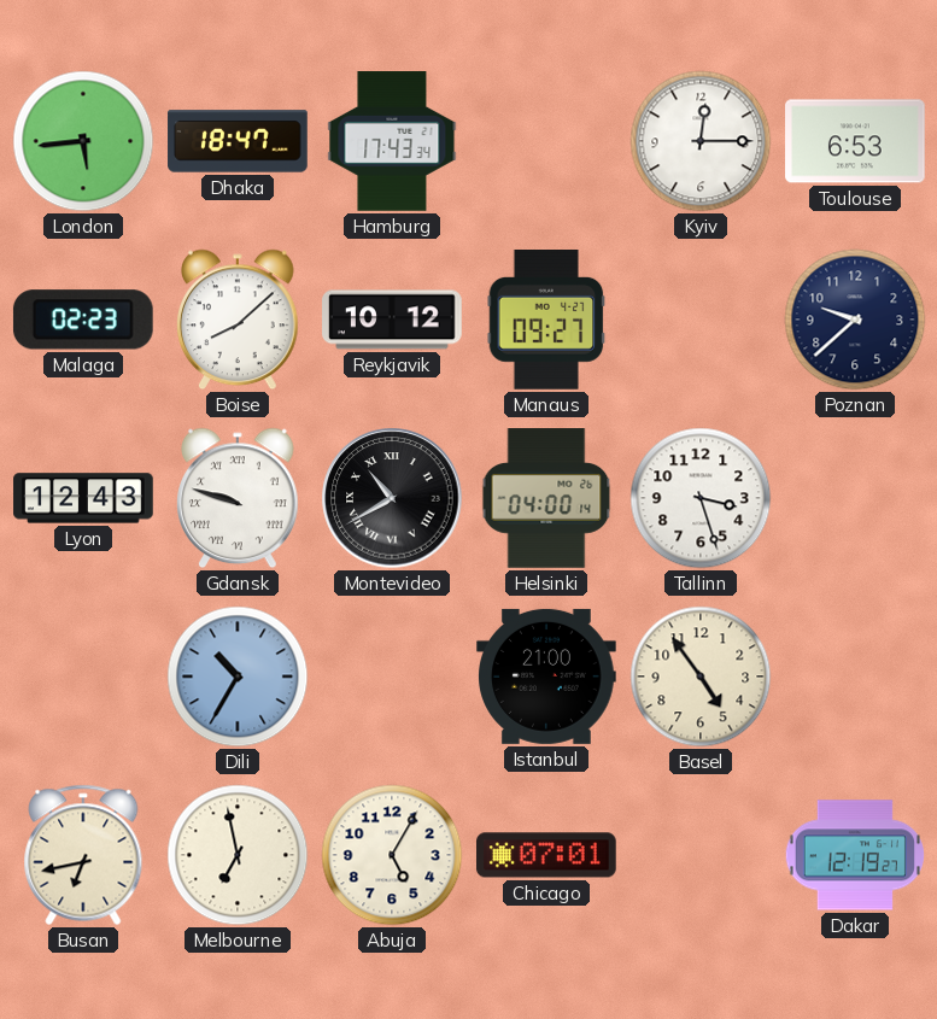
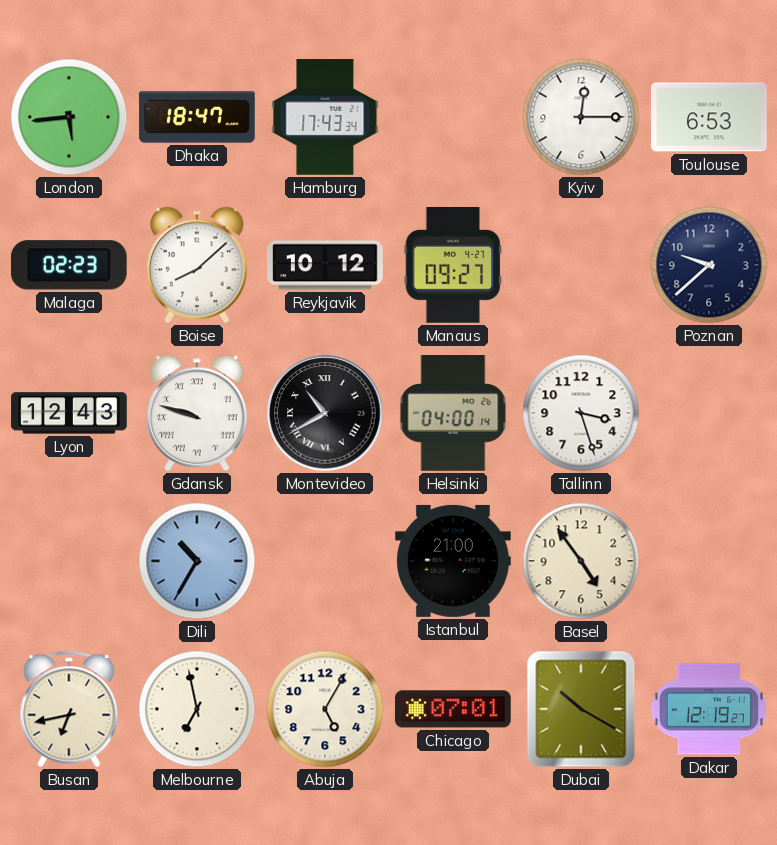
Dubai: none -> 10:20 (581, 709)
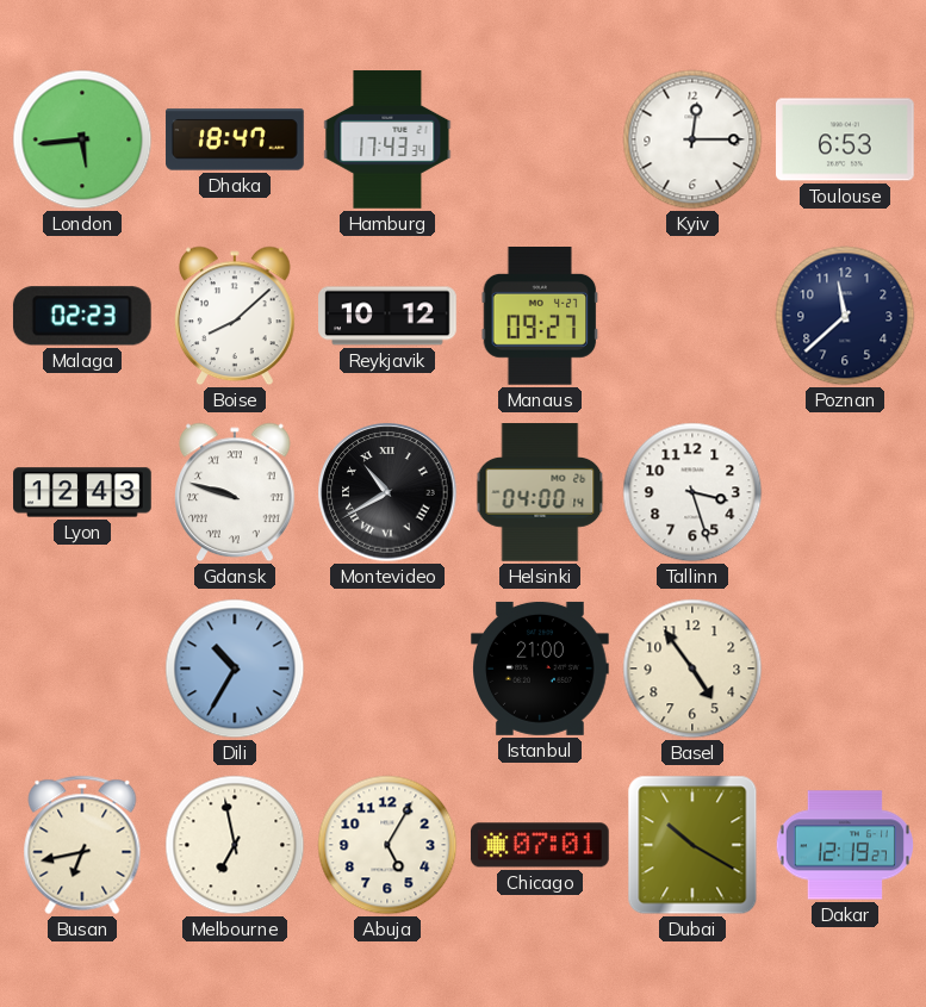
Poznan: 9:38 -> 11:38 (845, 316)
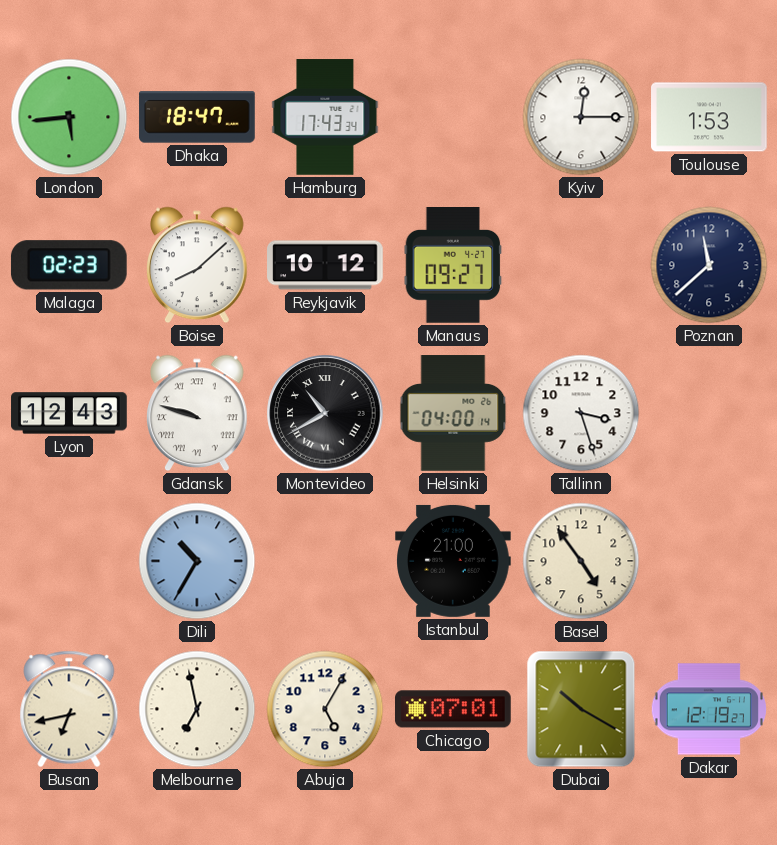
Toulouse: 6:53 -> 1:53 (709, 117)
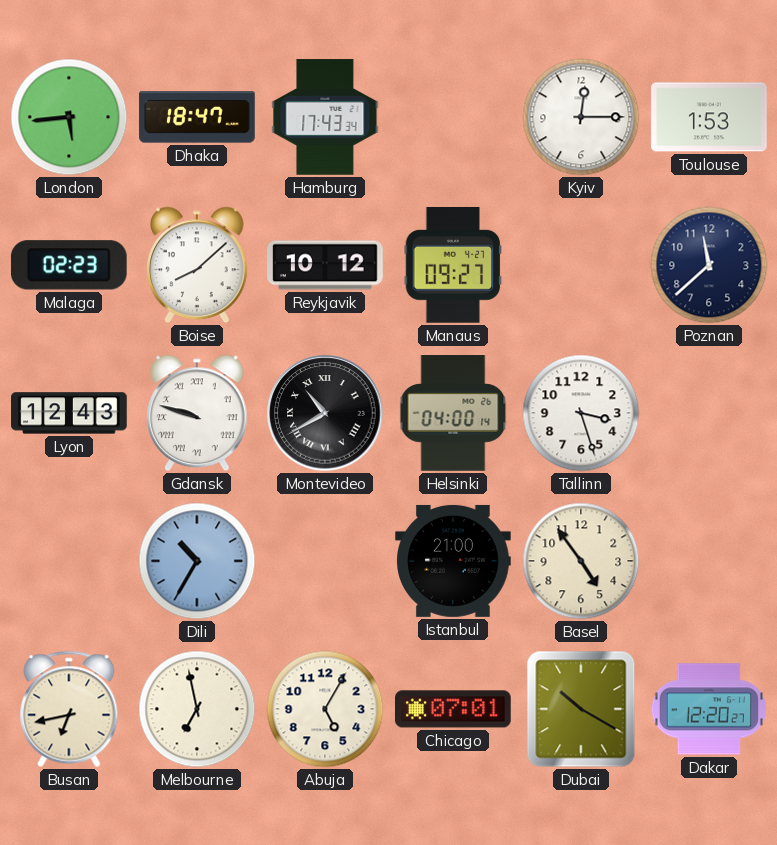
Dakar: 12:19 -> 12:20 (709, 709)
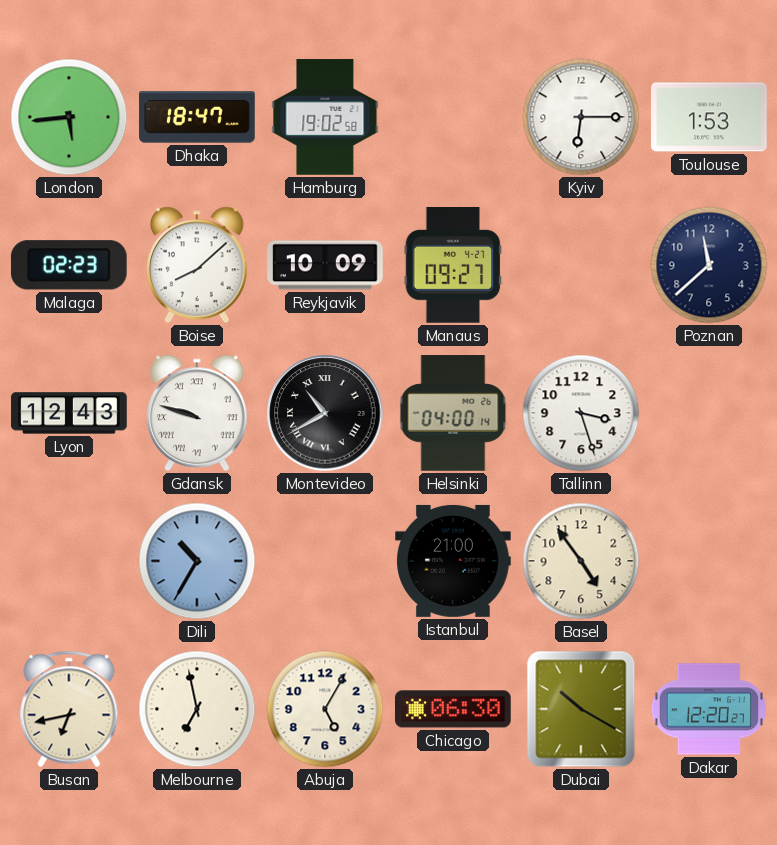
Hamburg: 17:43 -> 19:02 (325, 117)
Kyiv: 12:15 -> 6:15 (581, 117)
Reykjavik: 10:12 -> 10:09 (325, 265)
Chicago: 07:01 -> 06:30 (453, 709)
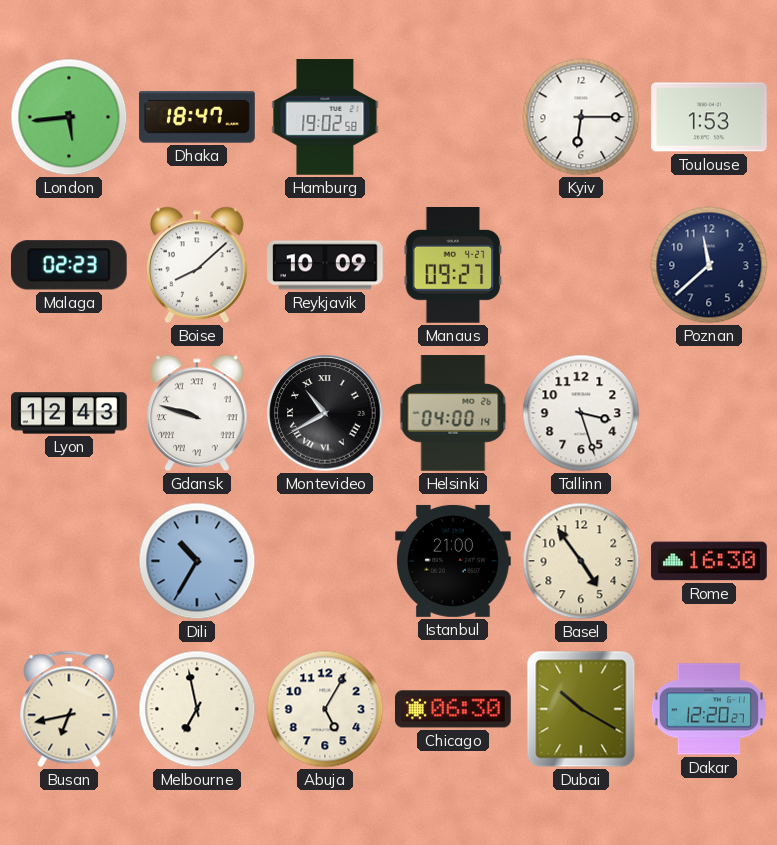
Rome: none -> 16:30 (709, 561)
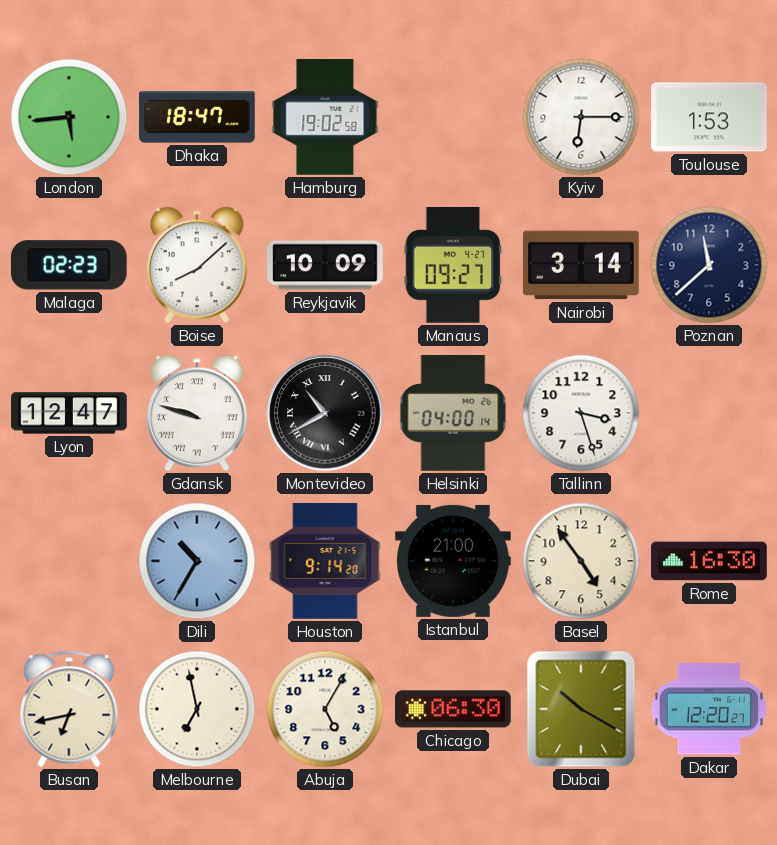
Nairobi: none -> 3:14 (582, 265)
Lyon: 12:43 -> 12:47 (69, 413)
Houston: none -> 9:14 (325, 561)
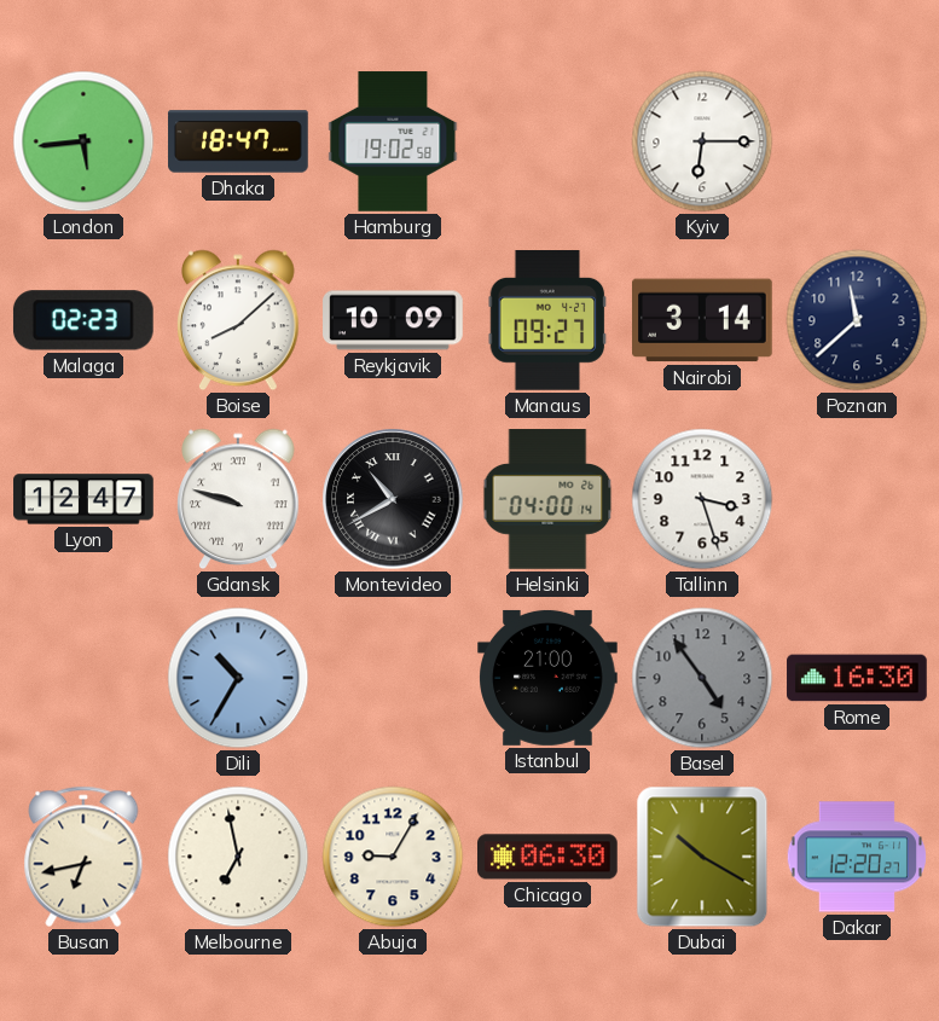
Toulouse: 1:53 -> none (709, 117)
Houston: 9:14 -> none (325, 561)
Basel dial: cream -> grey (702, 678)
Abuja: 5:05 -> 9:05 (393, 857)
